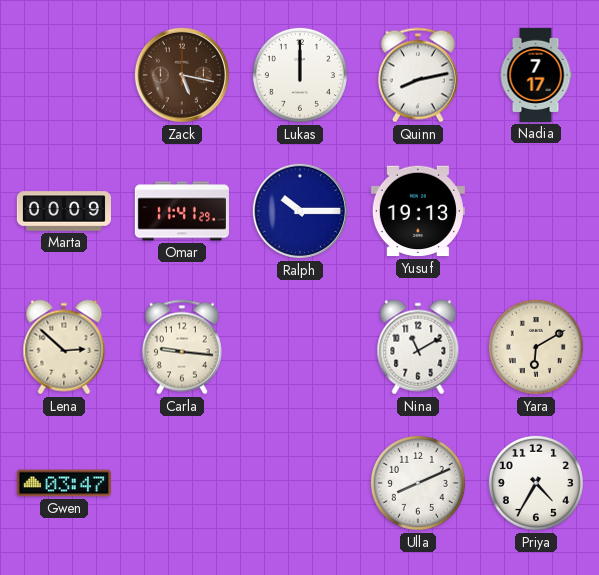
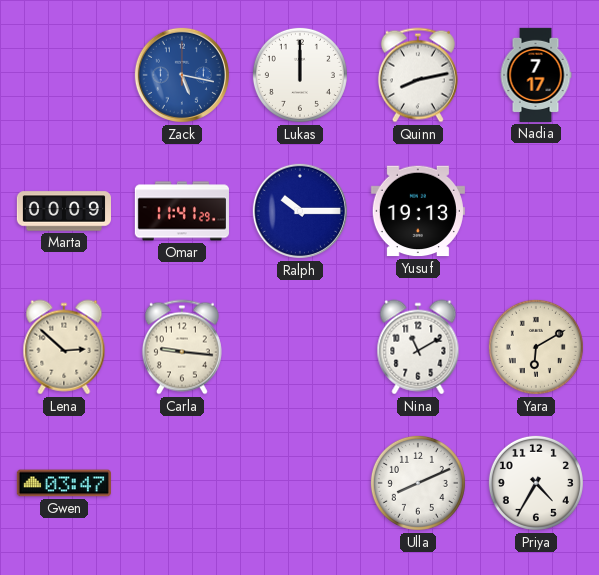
Zack dial: brown -> blue (182, 75)
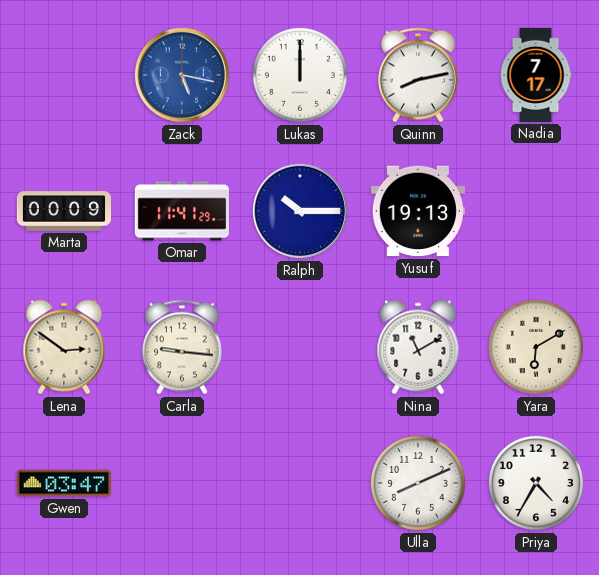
Lena: 2:52 -> 2:51 (64, 347)
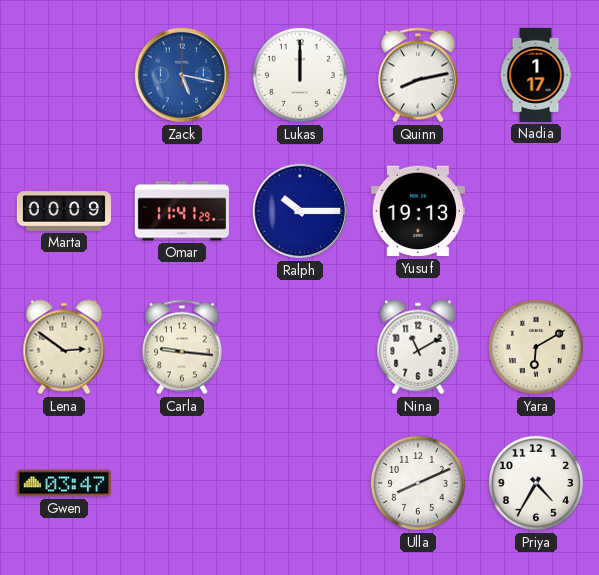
Nadia: 7:17 -> 1:17 (536, 75)
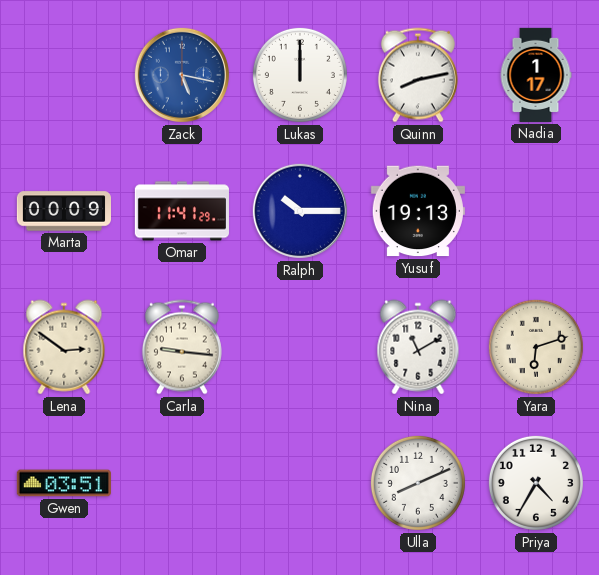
Yara: 6:10 -> 6:12 (536, 347)
Gwen: 03:47 -> 03:51 (64, 483)
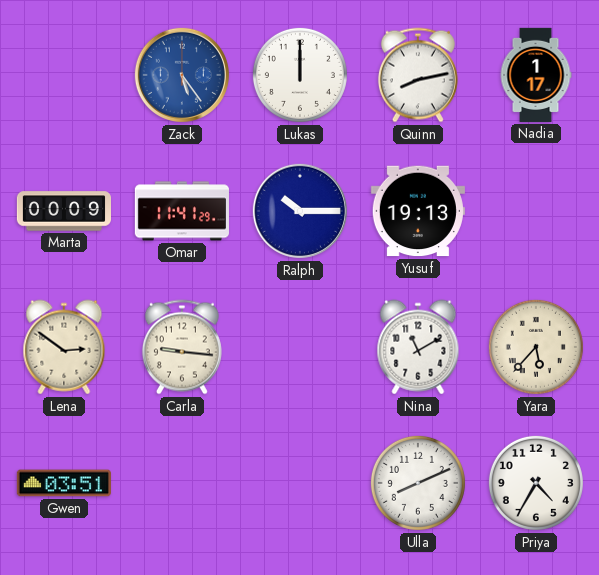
Zack: 5:17 -> 5:24 (182, 75)
Yara: 6:12 -> 5:37 (536, 347)
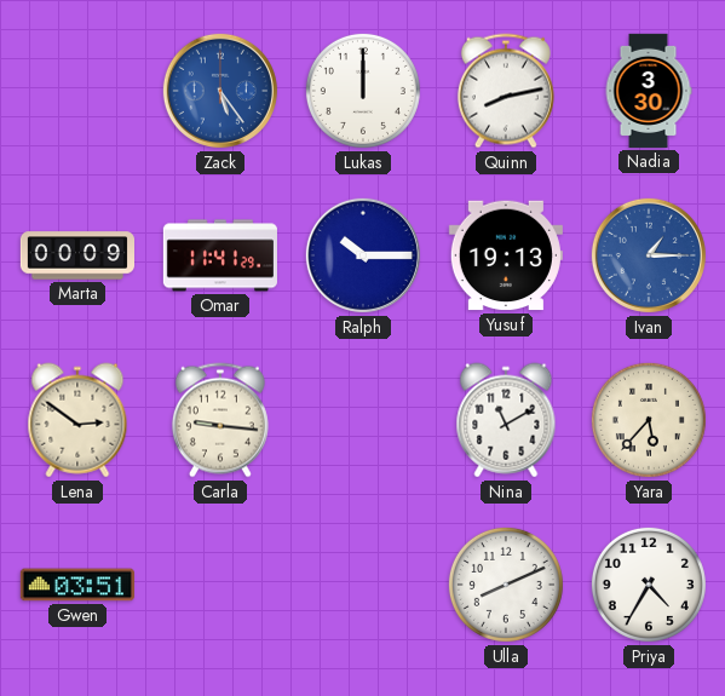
Nadia: 1:17 -> 3:30 (649, 91)
Ivan: none -> 1:15 (649, 255)
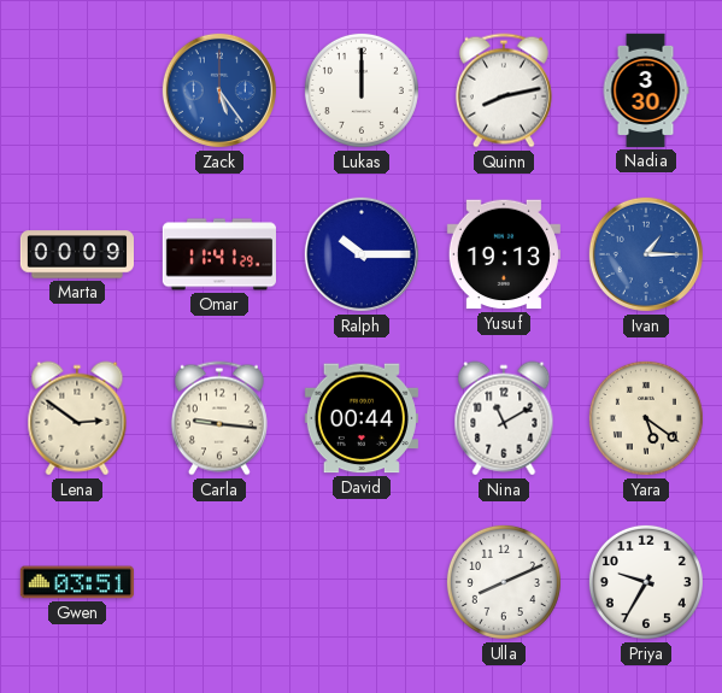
David: none -> 00:44 (362, 418)
Yara: 5:37 -> 5:21 (646, 418)
Priya: 4:35 -> 9:35 (646, 582)
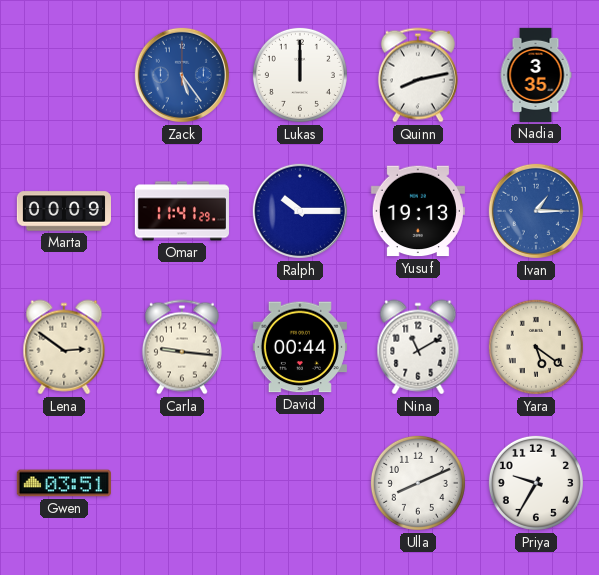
Nadia: 3:30 -> 3:35 (536, 75)
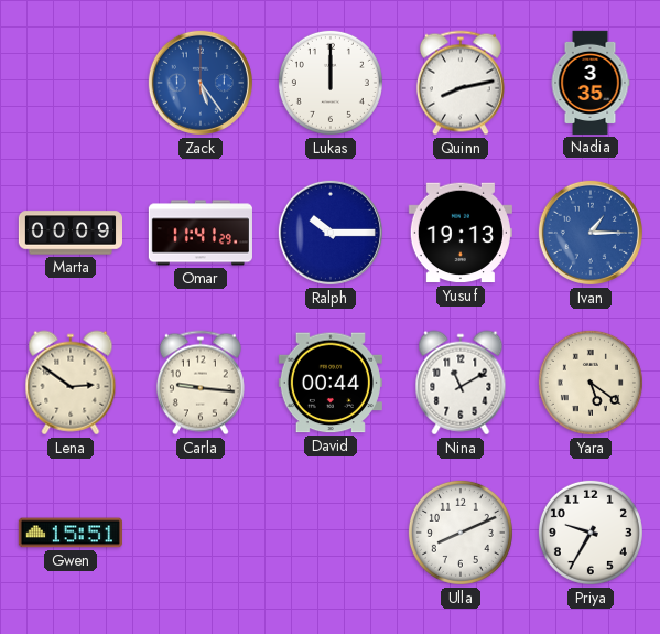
Gwen: 03:51 -> 15:51 (71, 533)
